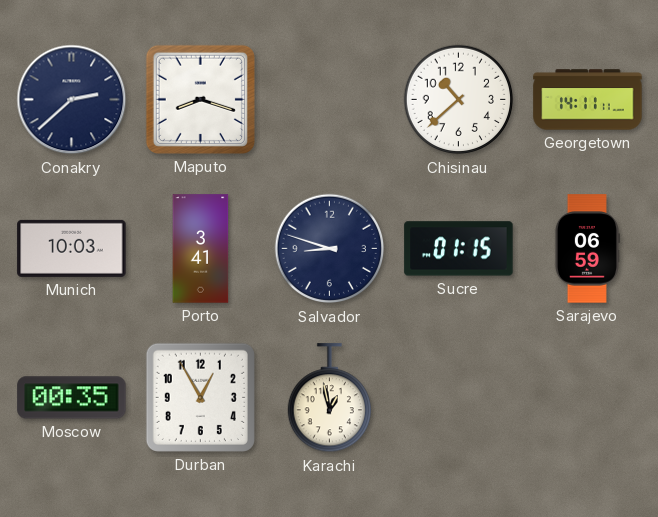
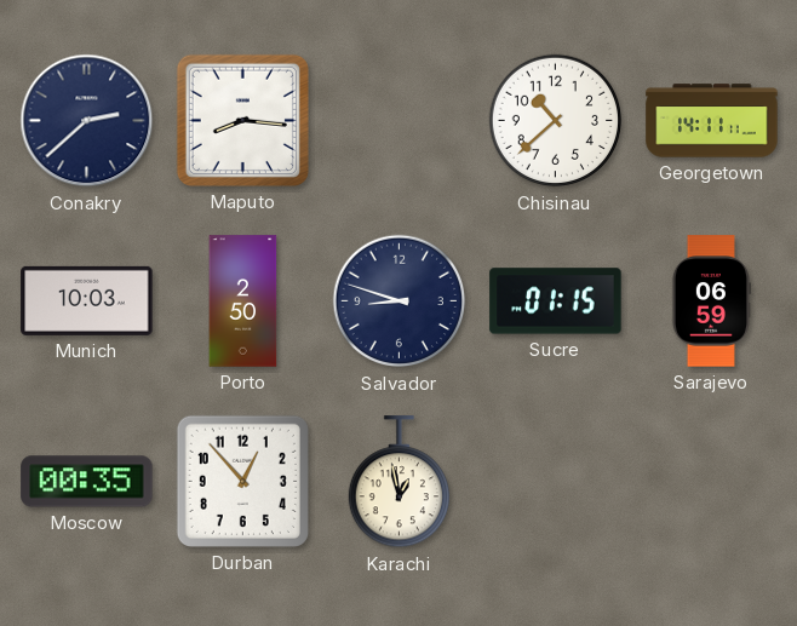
Maputo: 8:18 -> 8:16 (242, 120)
Porto: 3:41 -> 2:50 (243, 301)
Durban: 12:55 -> 12:53 (242, 481)
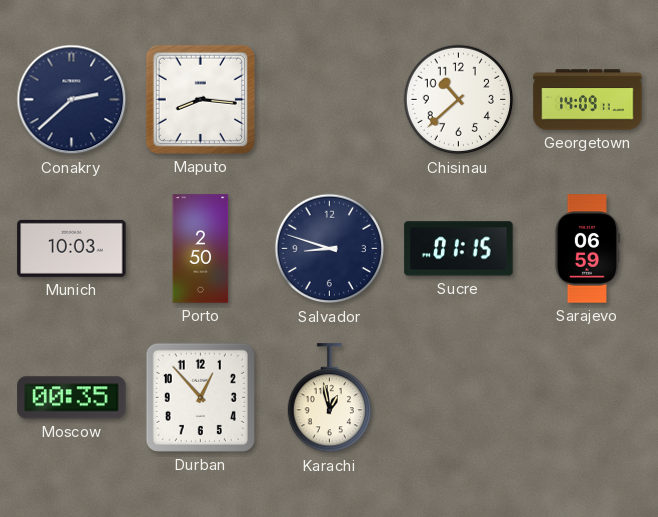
Georgetown: 14:11 -> 14:09 (588, 100)
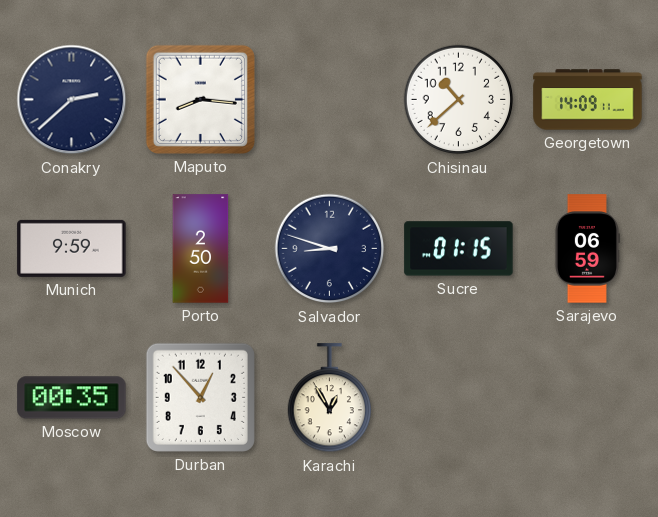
Munich: 10:03 -> 9:59 (72, 248)
Karachi: 12:58 -> 12:55 (329, 398)
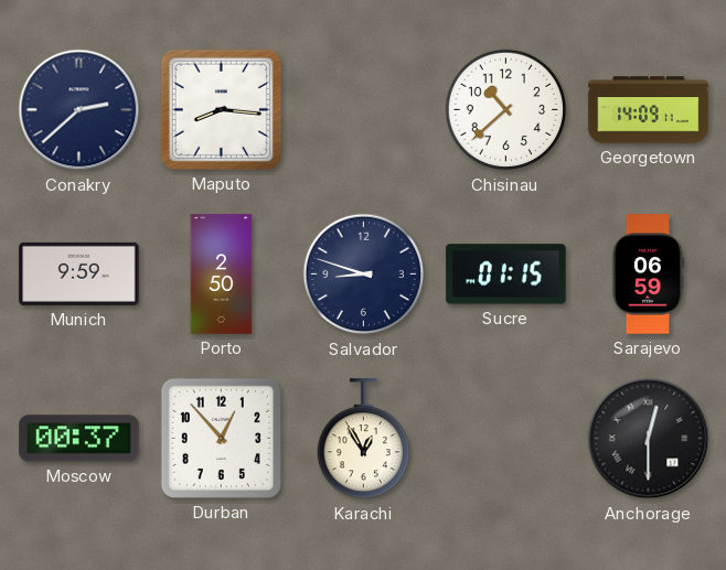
Moscow: 00:35 -> 00:37 (79, 439)
Anchorage: none -> 12:30 (649, 439)
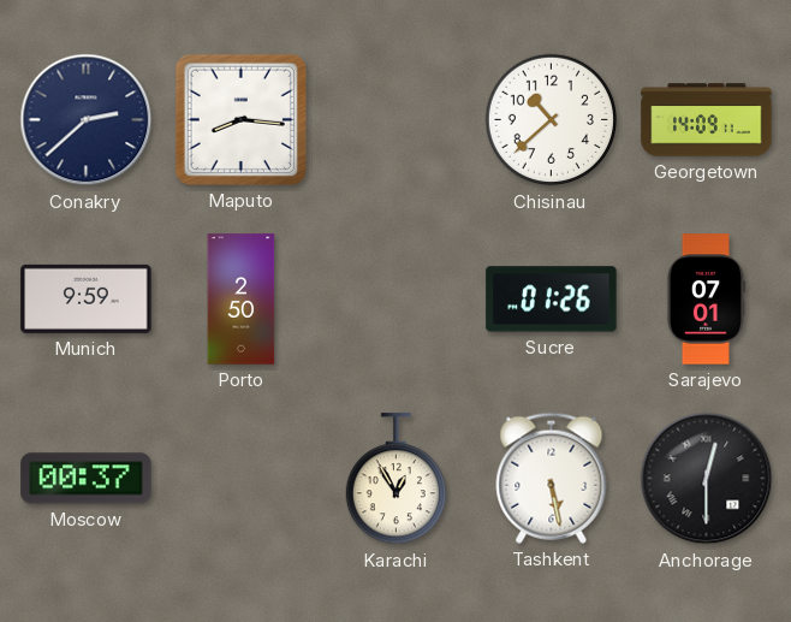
Salvador: 8:48 -> none (364, 275)
Sucre: 01:15 -> 01:26 (552, 300)
Sarajevo: 06:59 -> 07:01 (704, 300)
Durban: 12:53 -> none (221, 438)
Tashkent: none -> 5:28 (552, 478)
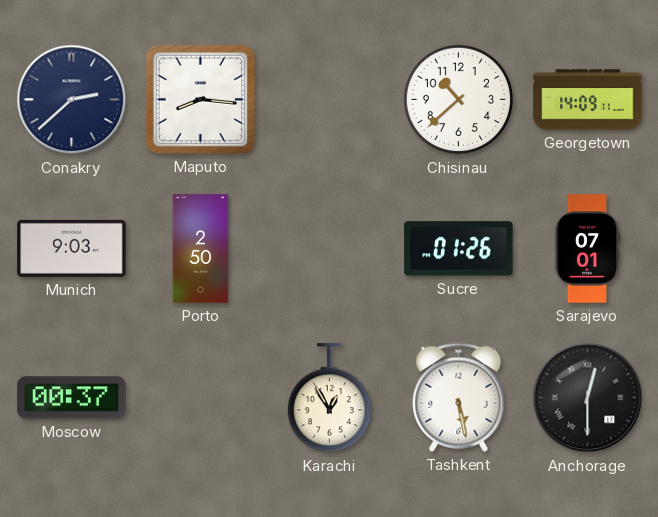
Munich: 9:59 -> 9:03 (72, 248)
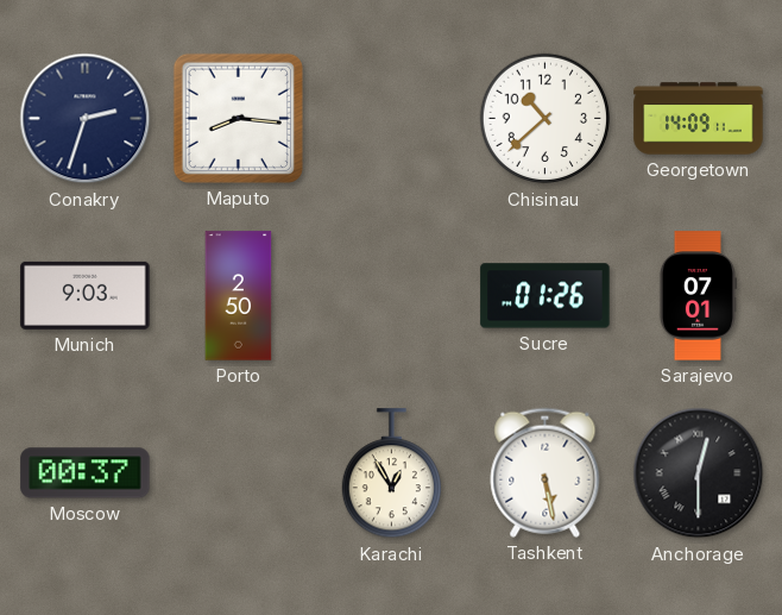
Conakry: 2:38 -> 2:33 (86, 119)
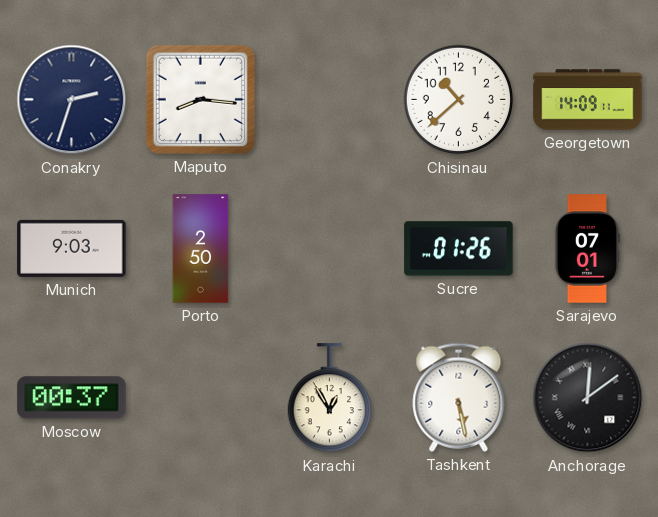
Anchorage: 12:30 -> 12:09 (588, 398)
